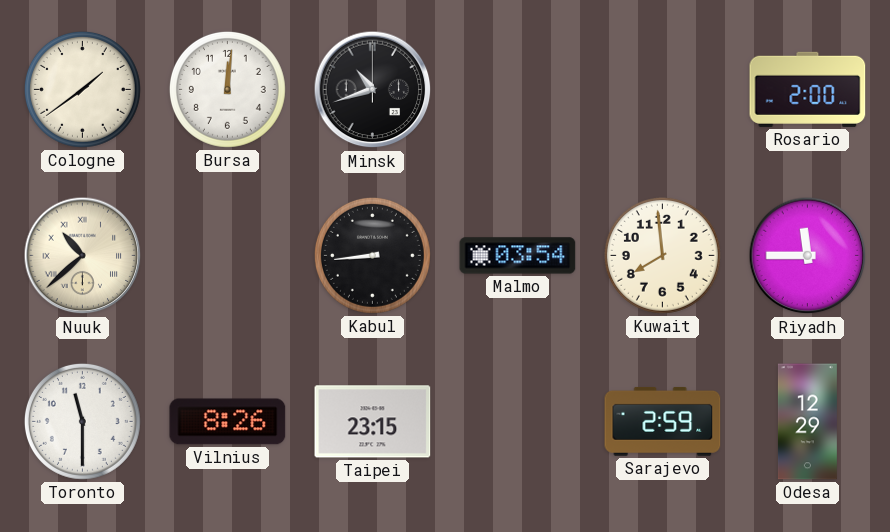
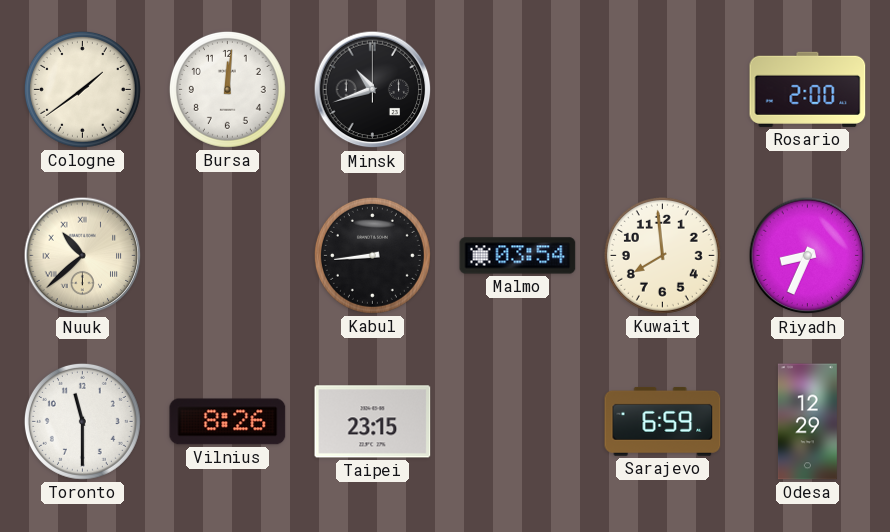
Riyadh: 11:45 -> 8:34 (808, 256)
Sarajevo: 2:59 -> 6:59 (663, 421)
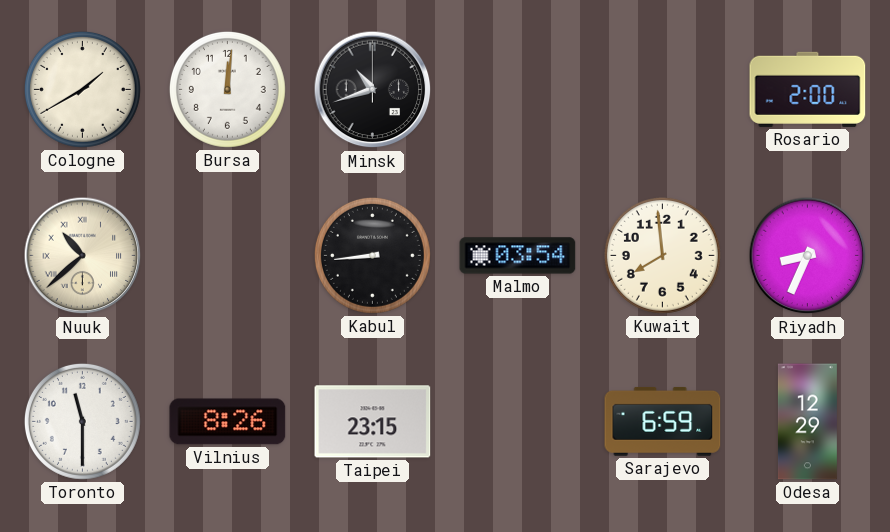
Cologne: 1:39 -> 1:40 (82, 89)
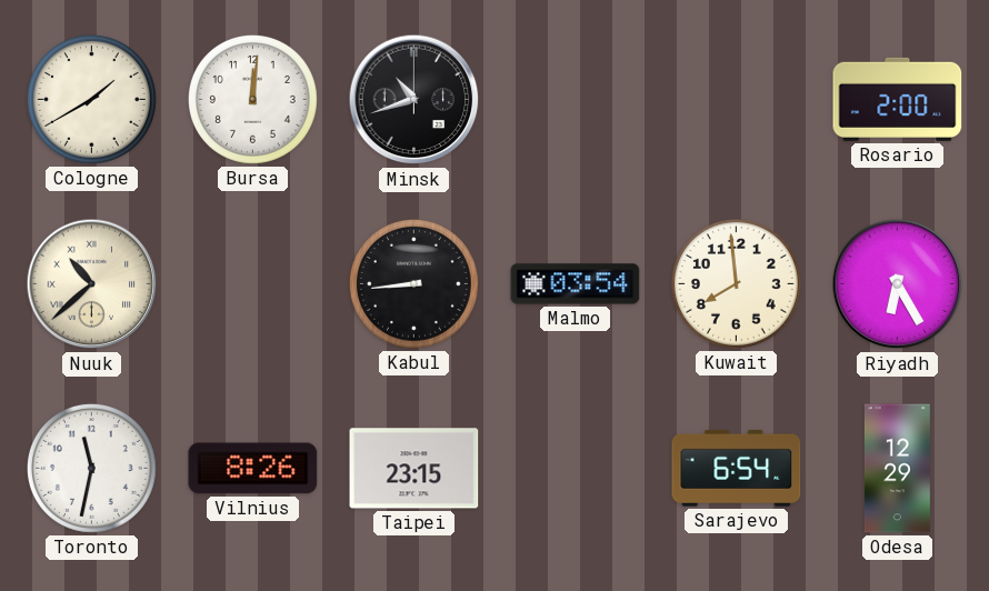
Riyadh: 8:34 -> 6:25 (898, 284)
Toronto: 11:30 -> 11:32 (91, 468)
Sarajevo: 6:59 -> 6:54 (737, 468)
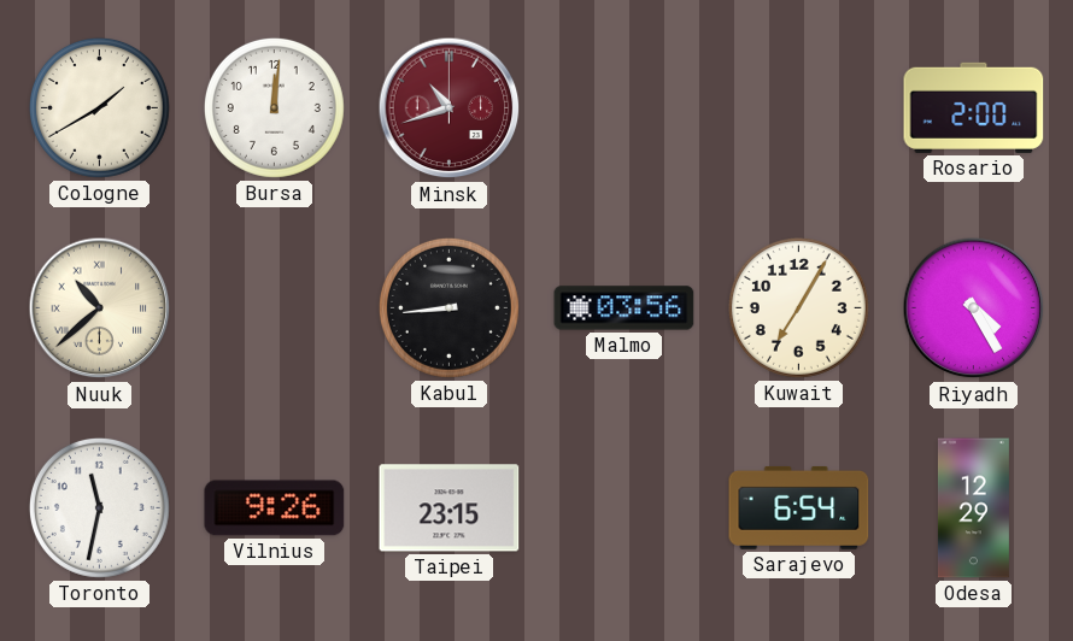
Minsk dial: black -> burgundy (450, 108)
Malmo: 03:54 -> 03:56 (625, 308)
Kuwait: 7:59 -> 7:05 (798, 307)
Riyadh: 6:25 -> 4:25 (974, 308)
Vilnius: 8:26 -> 9:26 (275, 508)
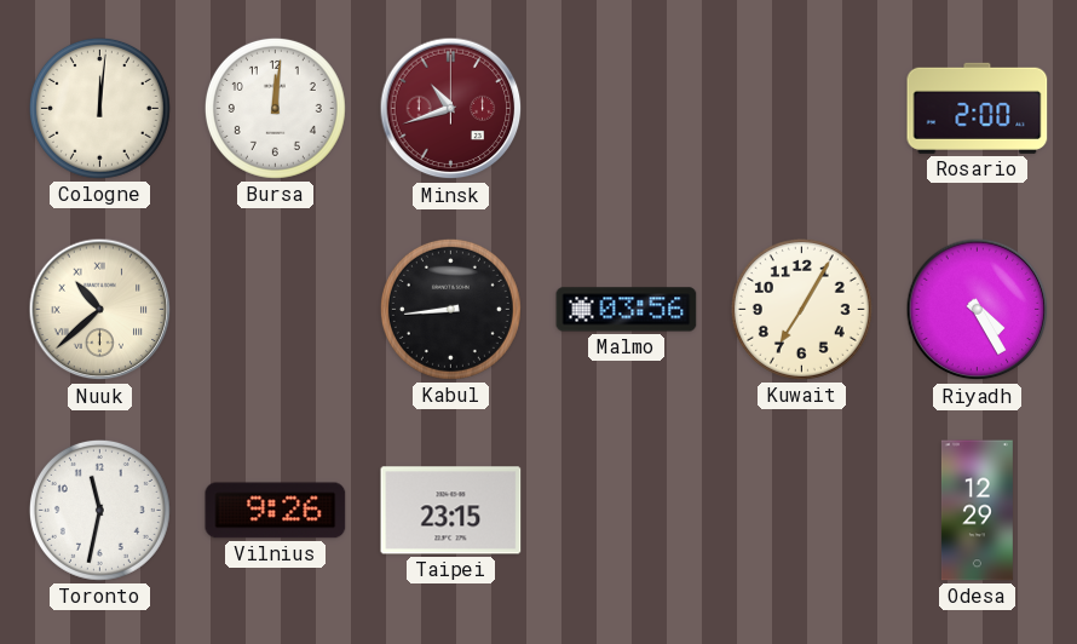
Cologne: 1:40 -> 12:01 (99, 108)
Sarajevo: 6:54 -> none (799, 507)
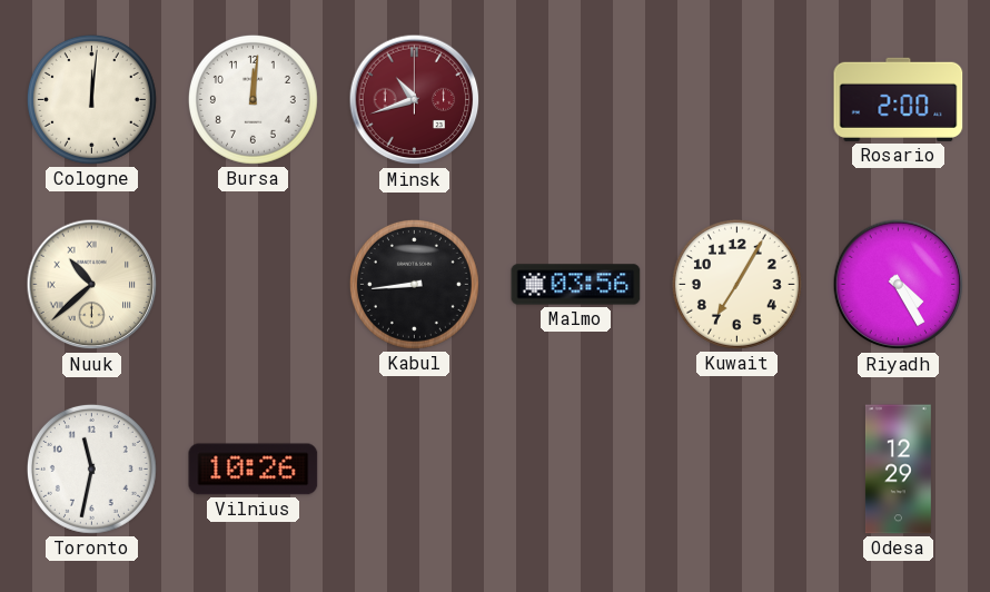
Vilnius: 9:26 -> 10:26 (254, 470)
Taipei: 23:15 -> none (451, 511)
